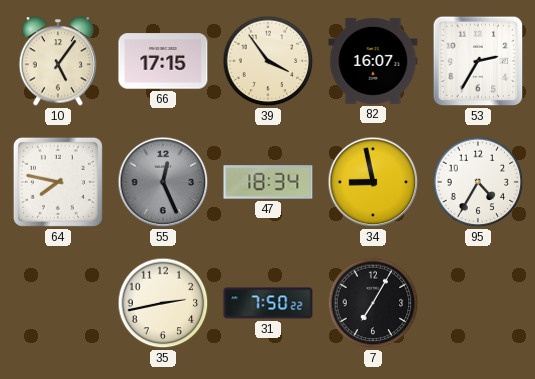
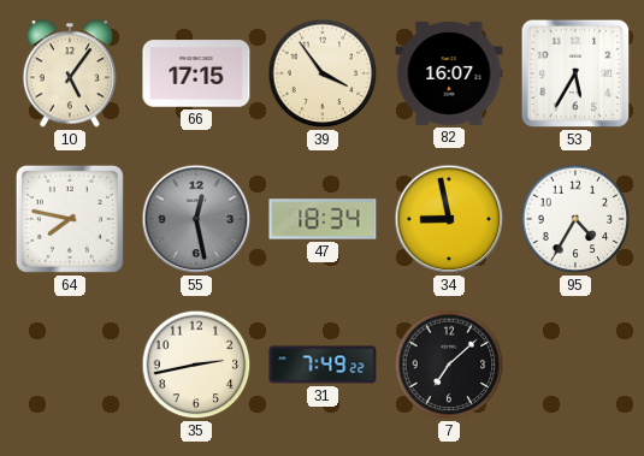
53: 2:35 -> 5:35 (575, 73)
55: 12:26 -> 12:28 (196, 219)
31: 7:50 -> 7:49 (323, 365)
7: 7:05 -> 7:08 (449, 365)
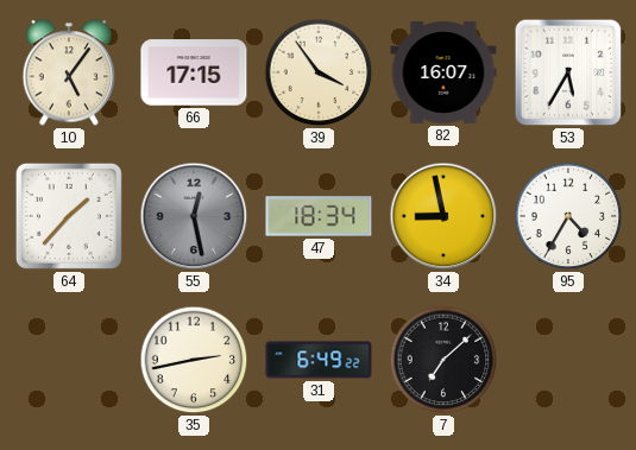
64: 7:47 -> 1:37 (69, 216)
31: 7:49 -> 6:49 (319, 360)
